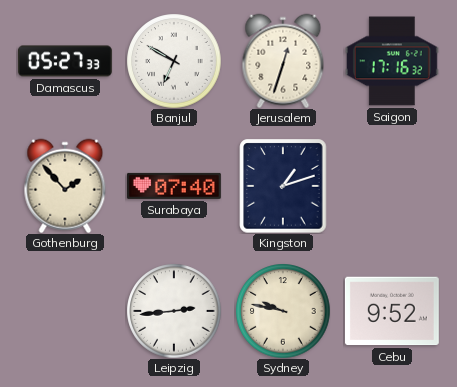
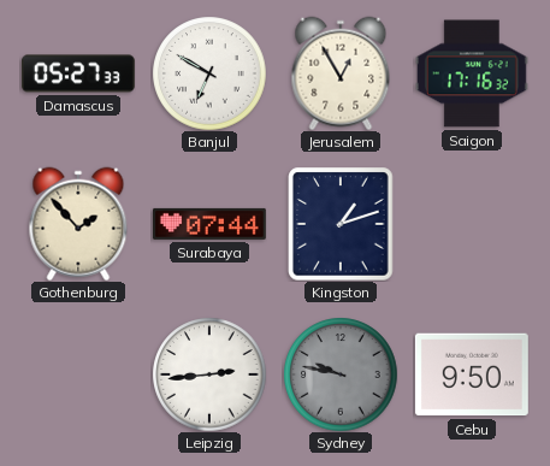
Jerusalem: 12:33 -> 12:55 (341, 73)
Surabaya: 07:40 -> 07:44 (209, 224)
Sydney dial: cream -> grey (341, 374)
Cebu: 9:52 -> 9:50 (472, 374)
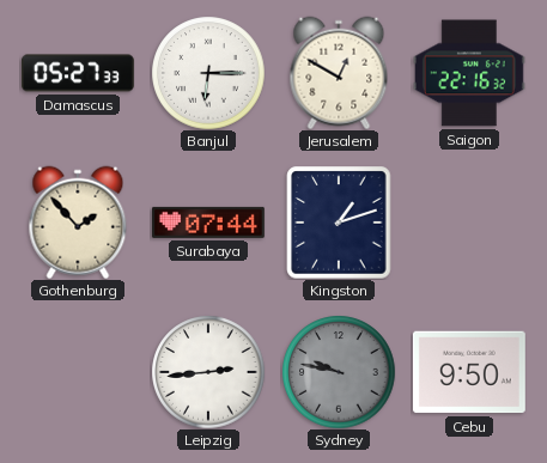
Banjul: 6:50 -> 6:15 (208, 73)
Jerusalem: 12:55 -> 12:50 (339, 73)
Saigon: 17:16 -> 22:16 (469, 73)
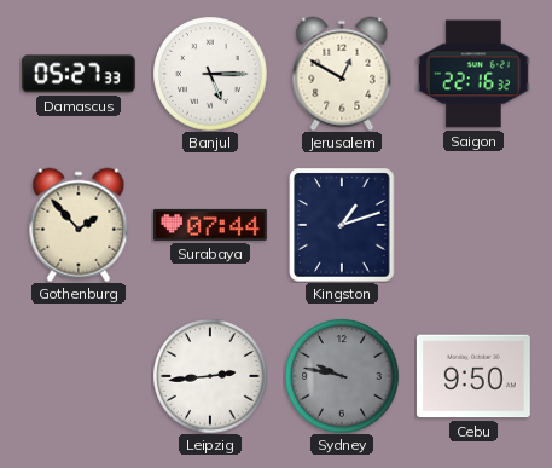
Banjul: 6:15 -> 5:15 (210, 74)
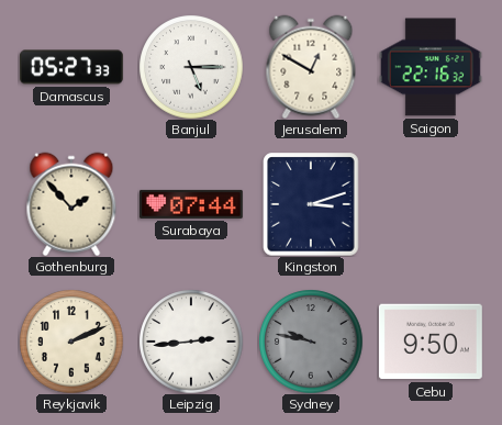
Kingston: 1:12 -> 3:12 (311, 204)
Reykjavik: none -> 2:11 (71, 342)
